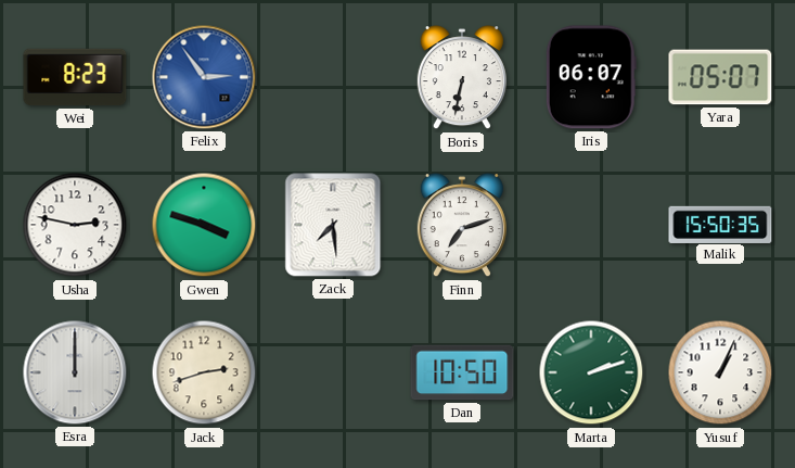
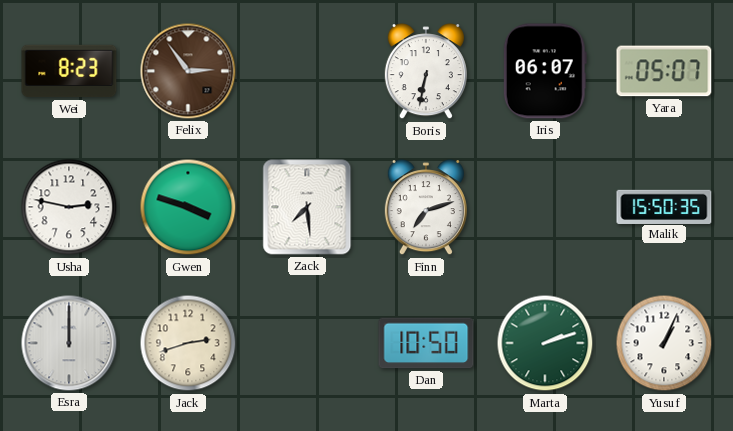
Felix dial: blue -> brown (188, 71)
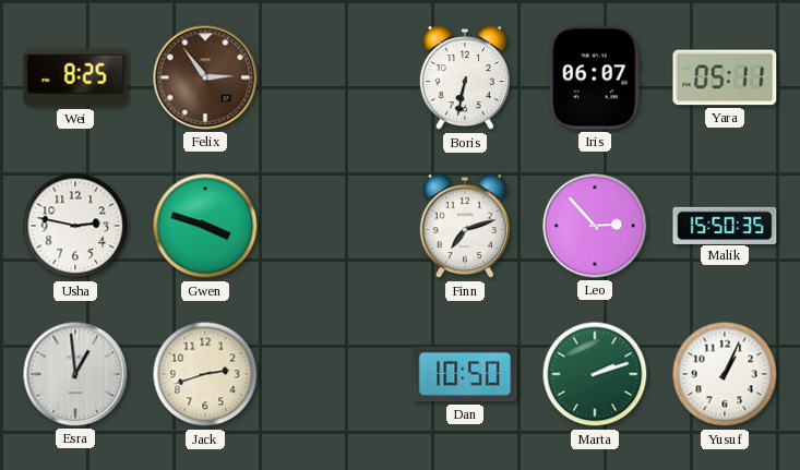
Wei: 8:23 -> 8:25 (75, 77)
Yara: 05:07 -> 05:11 (725, 77)
Zack: 7:29 -> none (307, 207)
Leo: none -> 2:53 (595, 226)
Esra: 12:00 -> 12:59 (75, 374)
